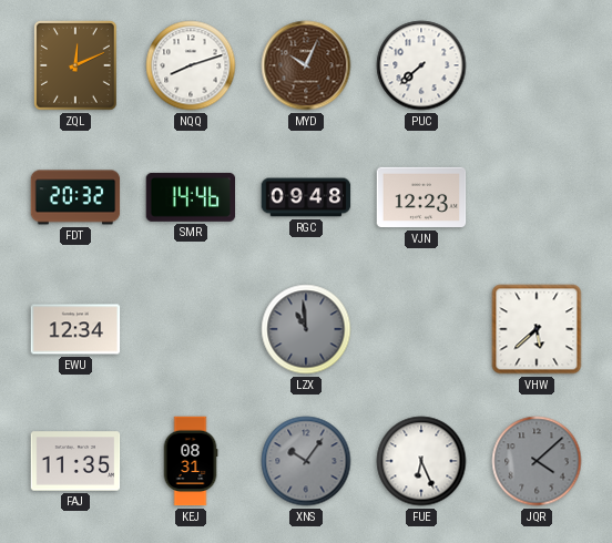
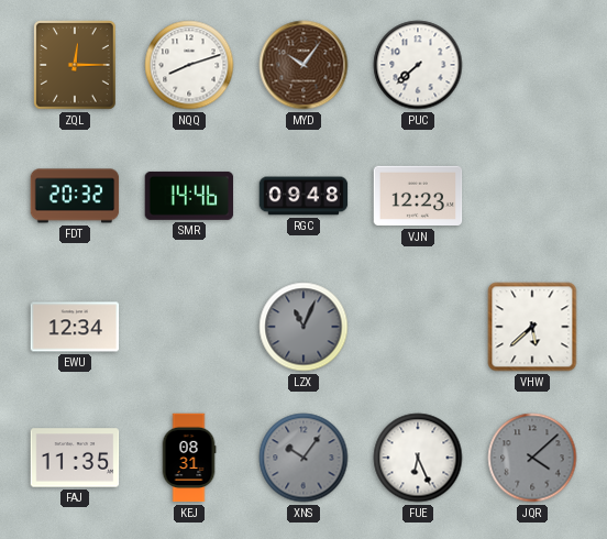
ZQL: 12:11 -> 12:15 (76, 66)
MYD: 10:04 -> 10:06 (304, 65)
LZX: 10:59 -> 11:04 (304, 327)
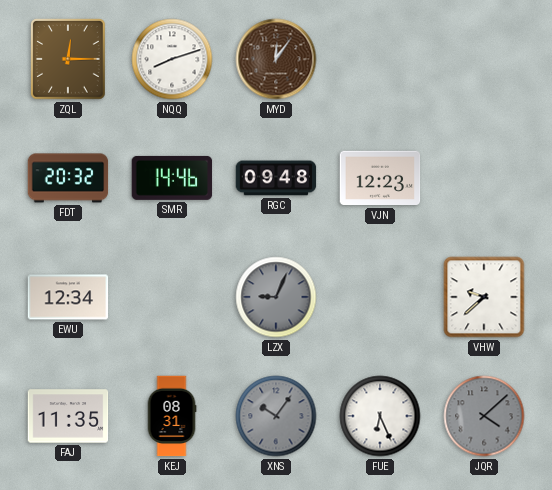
MYD: 10:06 -> 12:06 (276, 59)
PUC: 7:38 -> none (418, 65)
LZX: 11:04 -> 9:04 (276, 297)
VHW: 5:38 -> 9:38 (484, 297)
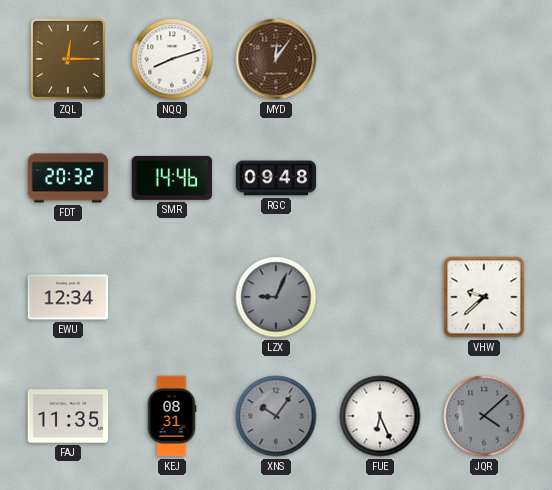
VJN: 12:23 -> none (380, 178)
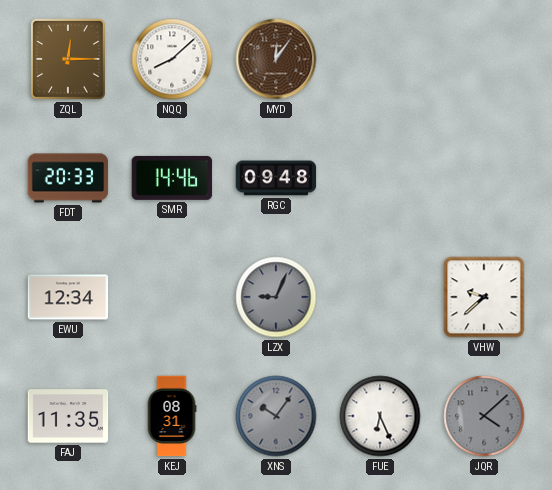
NQQ: 8:12 -> 8:08 (172, 59)
FDT: 20:32 -> 20:33 (68, 178)
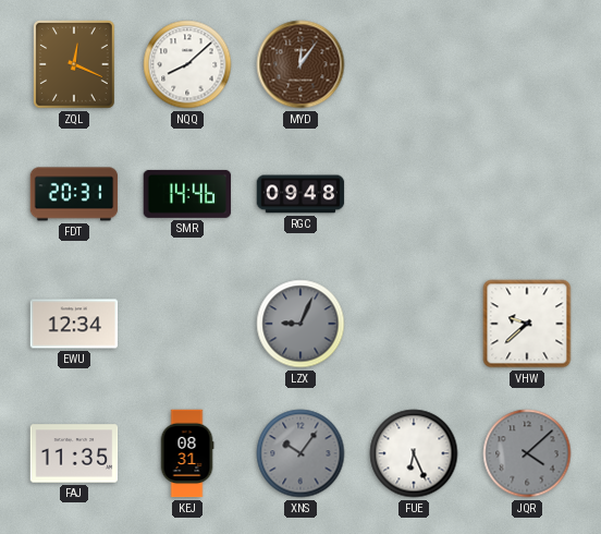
ZQL: 12:15 -> 12:19 (75, 65)
FDT: 20:33 -> 20:31 (74, 194)
